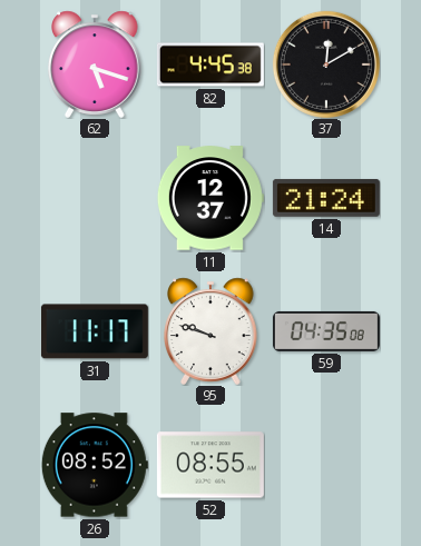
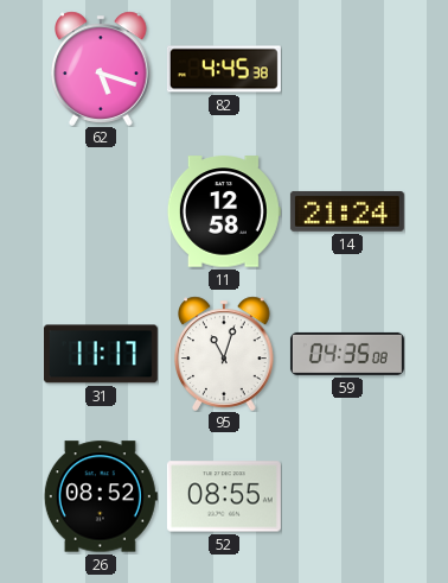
37: 12:10 -> none (326, 64)
11: 12:37 -> 12:58 (224, 211)
95: 9:48 -> 11:03 (225, 354)
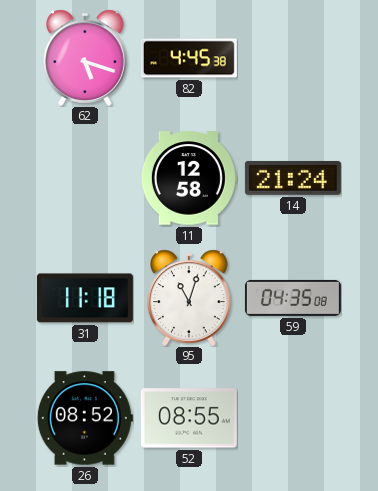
31: 11:17 -> 11:18 (85, 298)
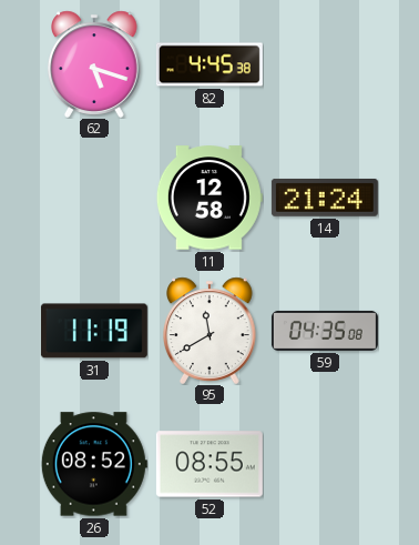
31: 11:18 -> 11:19 (94, 331)
95: 11:03 -> 11:40 (211, 331)
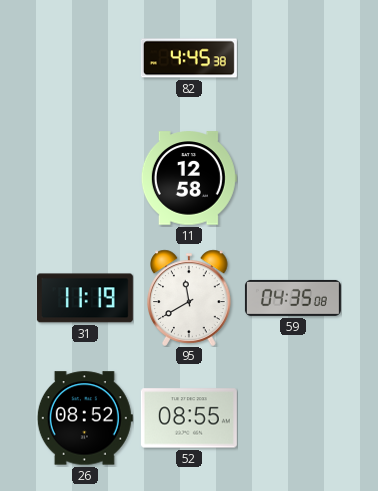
62: 5:18 -> none (95, 64)
14: 21:24 -> none (325, 198)
